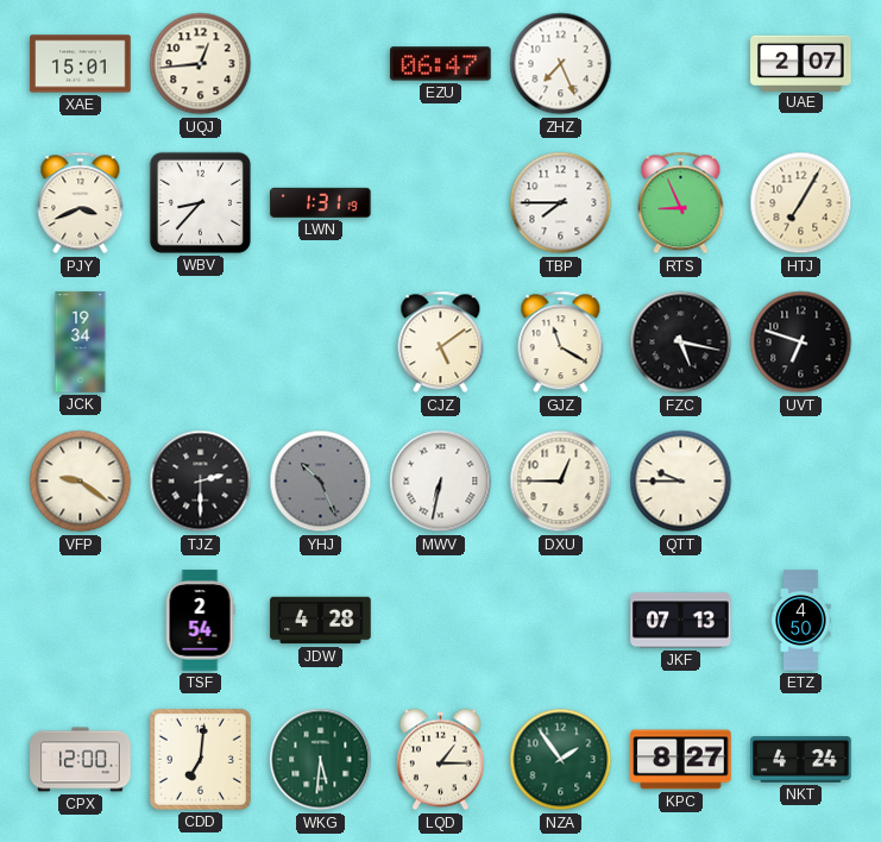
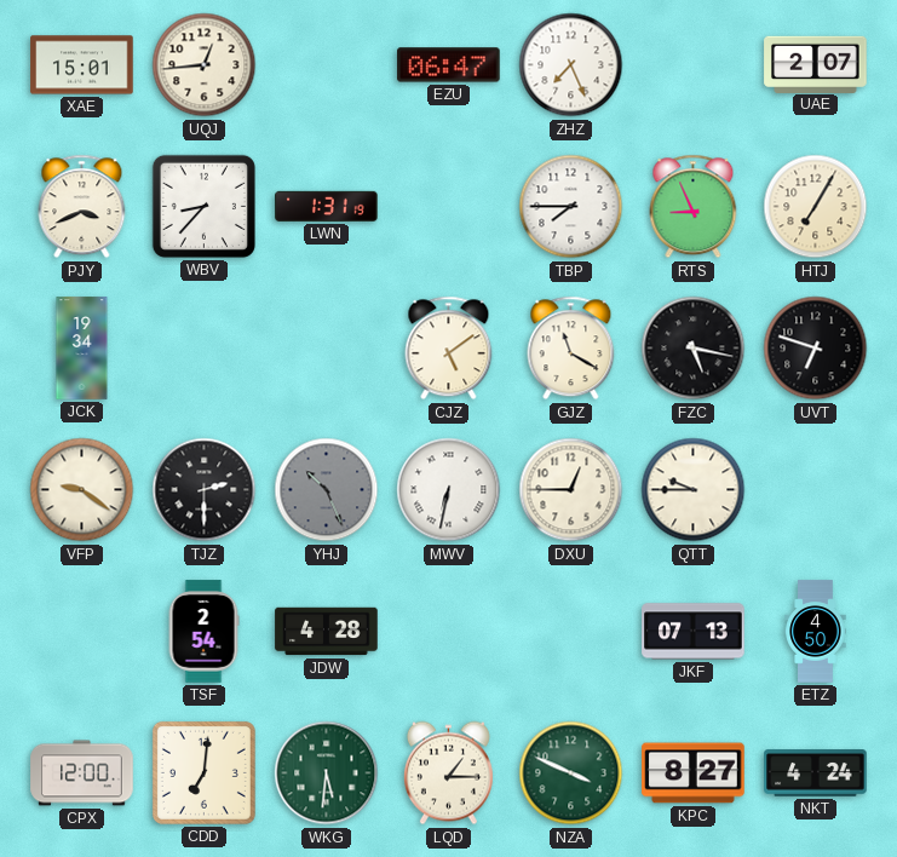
NZA: 1:54 -> 3:49 (571, 773)
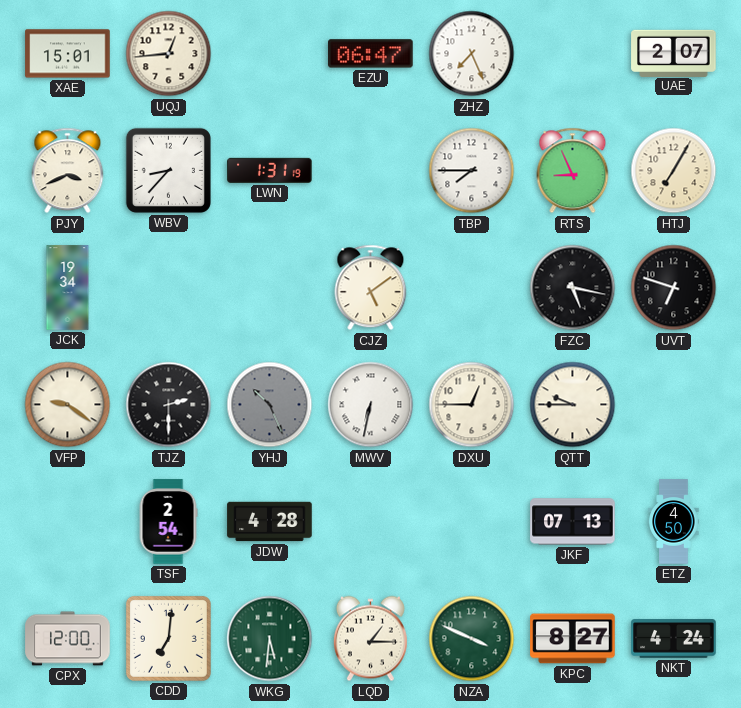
GJZ: 11:20 -> none (571, 349)
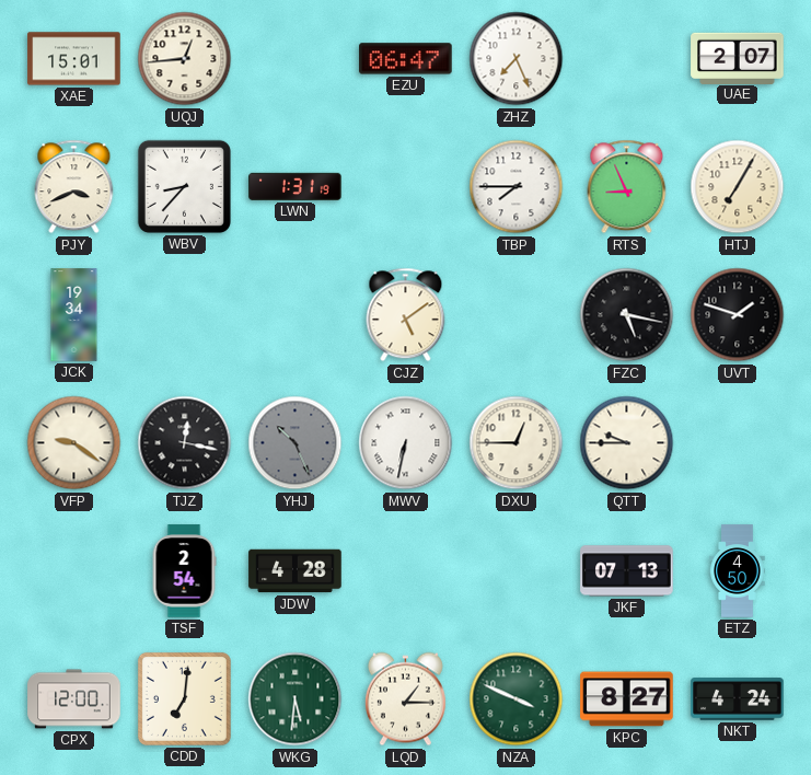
UVT: 6:48 -> 1:48 (738, 315)
TJZ: 2:30 -> 12:17 (185, 443)
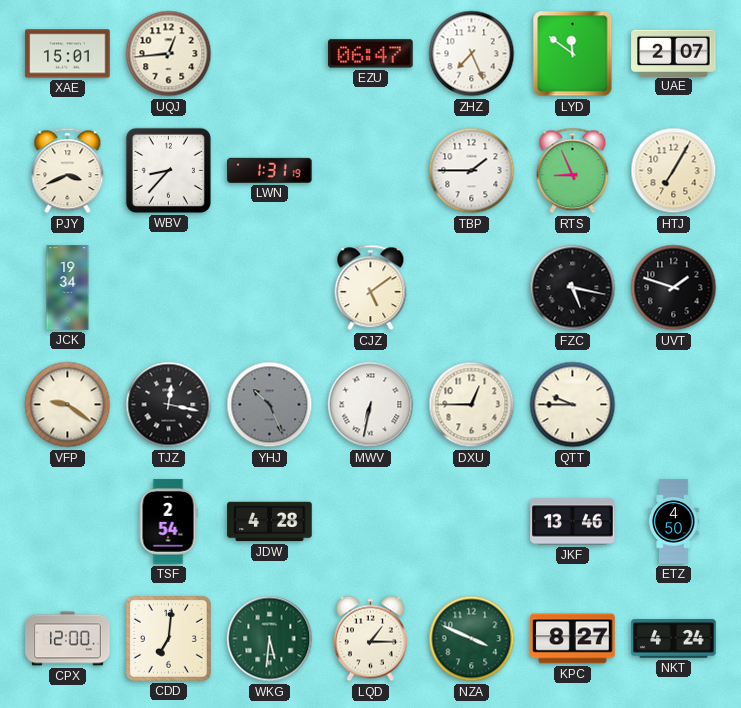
LYD: none -> 11:51 (573, 54)
TBP: 7:45 -> 1:45 (472, 171)
JKF: 07:13 -> 13:46 (573, 522)
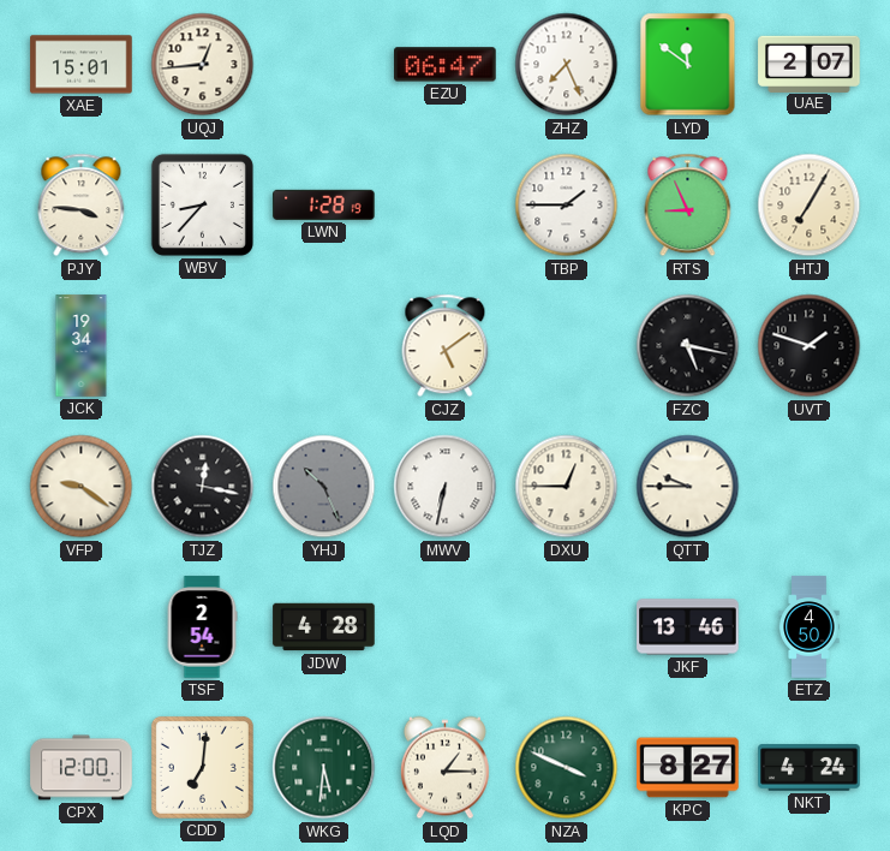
PJY: 3:41 -> 3:46 (82, 206)
LWN: 1:31 -> 1:28 (324, 204)
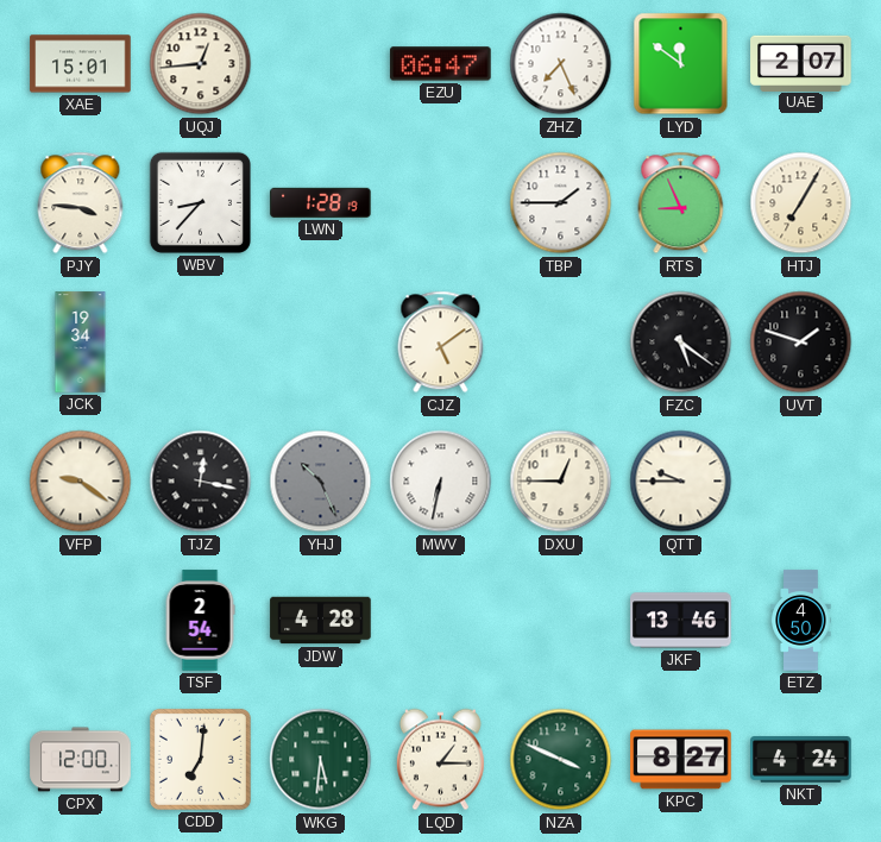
FZC: 5:17 -> 5:21 (681, 343)
